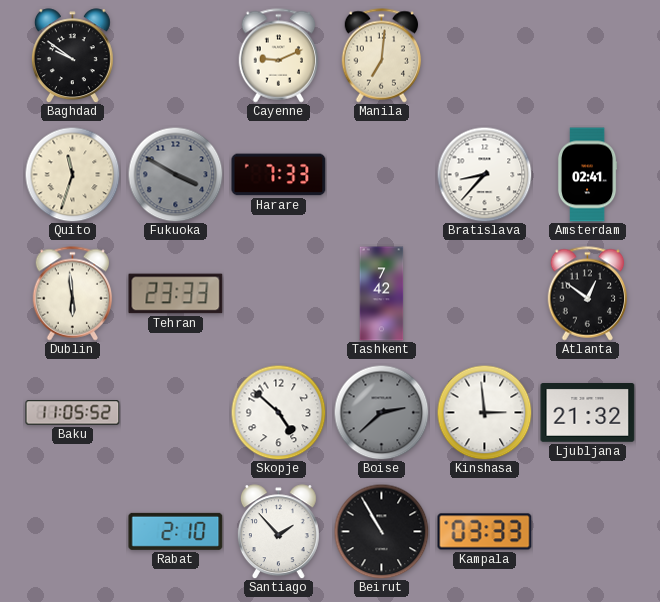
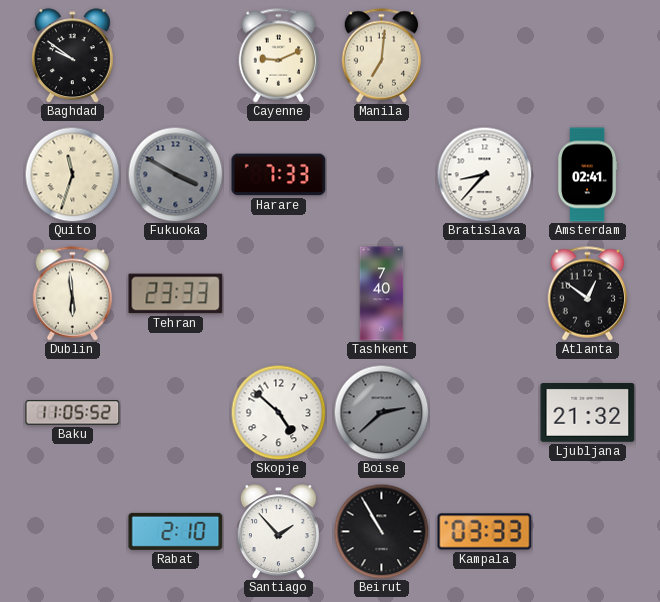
Tashkent: 7:42 -> 7:40 (382, 294)
Kinshasa: 2:59 -> none (484, 412)
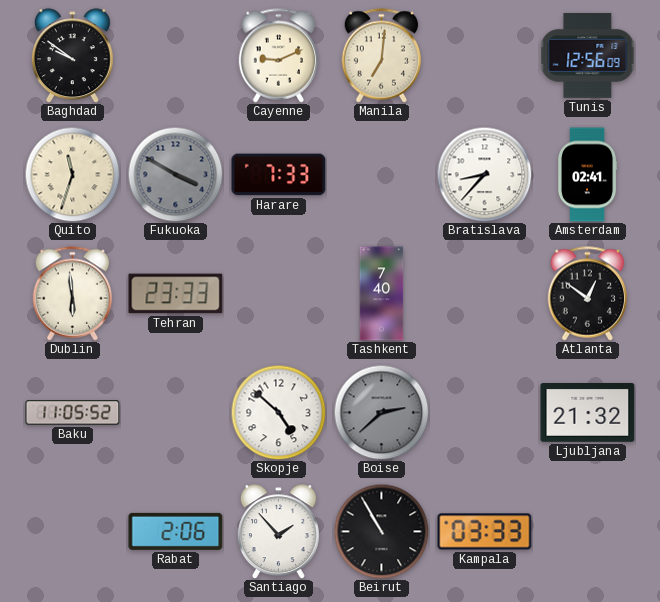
Tunis: none -> 12:56 (588, 55)
Rabat: 2:10 -> 2:06 (176, 531)
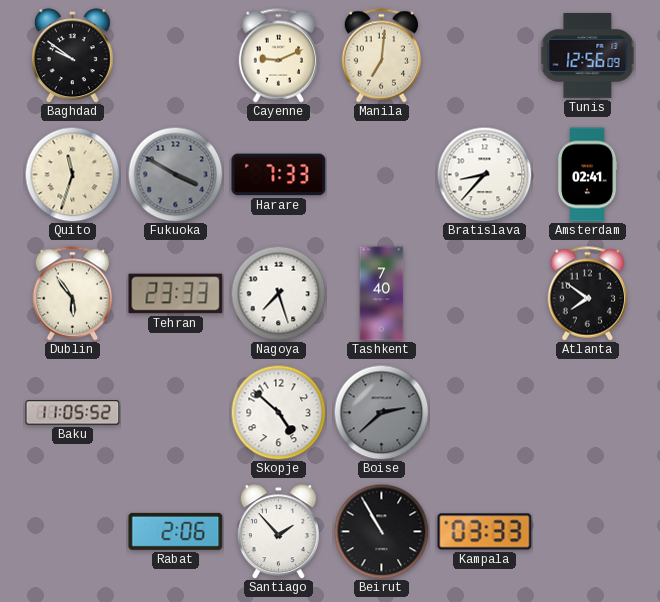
Dublin: 5:59 -> 5:54 (73, 294)
Nagoya: none -> 7:27 (278, 293)
Atlanta: 12:51 -> 7:51 (588, 294)
Ljubljana: 21:32 -> none (588, 413)
